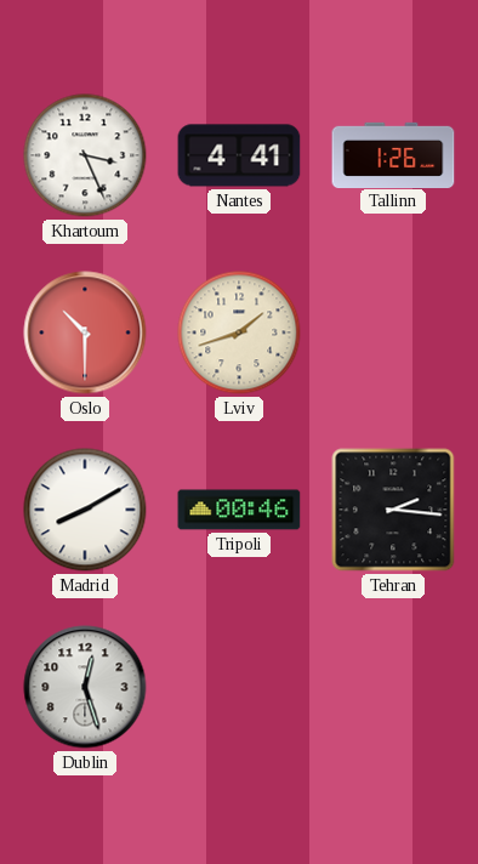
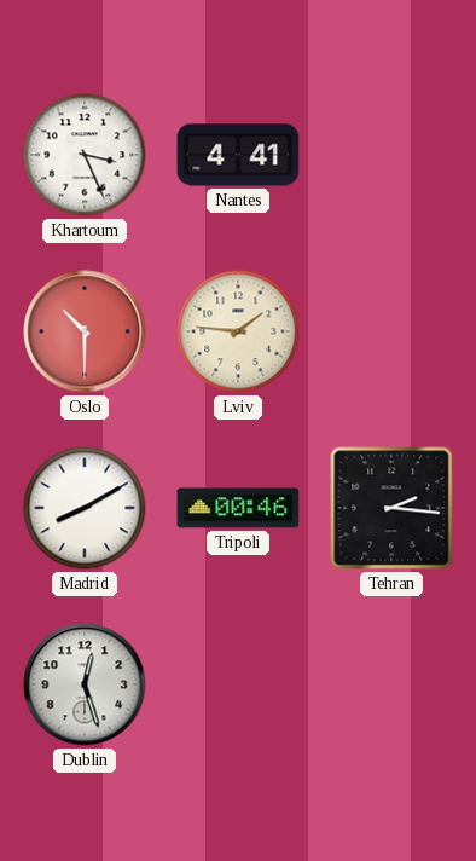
Tallinn: 1:26 -> none (393, 154)
Lviv: 1:42 -> 1:46 (238, 331)
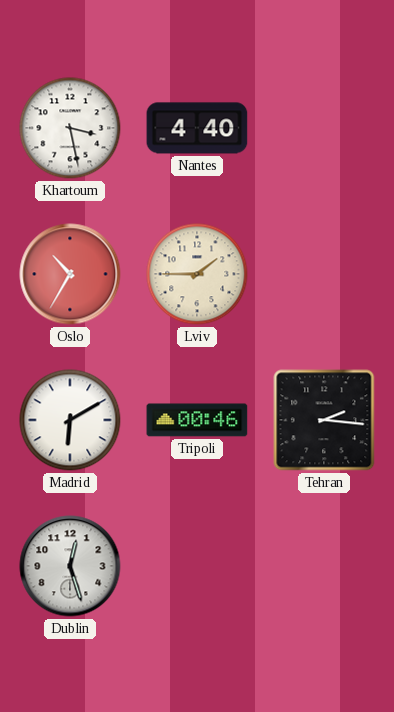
Khartoum: 3:26 -> 3:28 (70, 128)
Nantes: 4:41 -> 4:40 (197, 128)
Oslo: 10:30 -> 10:35 (70, 274)
Lviv: 1:46 -> 1:45 (197, 274)
Madrid: 8:10 -> 6:10 (70, 420)
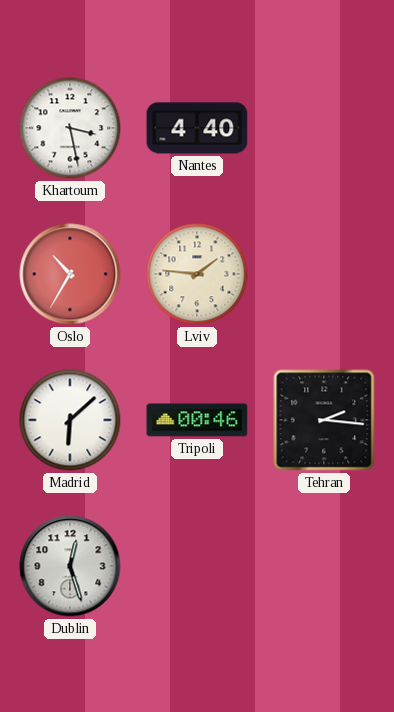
Lviv: 1:45 -> 1:46 (197, 274)
Madrid: 6:10 -> 6:08 (70, 420)
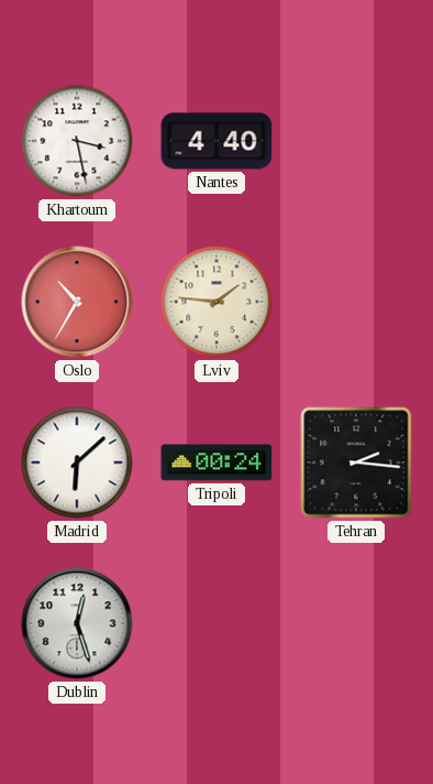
Tripoli: 00:46 -> 00:24 (216, 462)
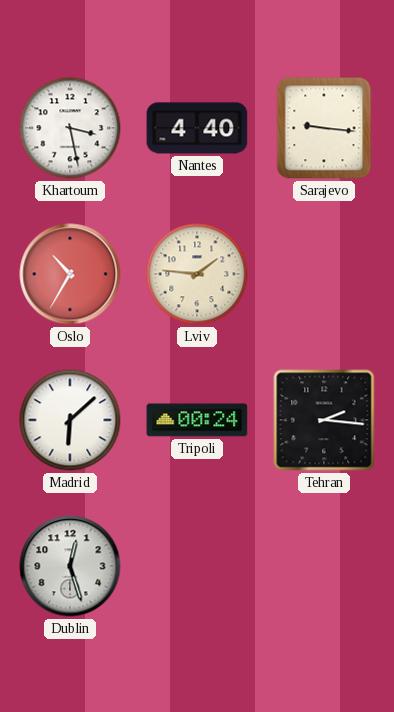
Sarajevo: none -> 9:16 (324, 128)
